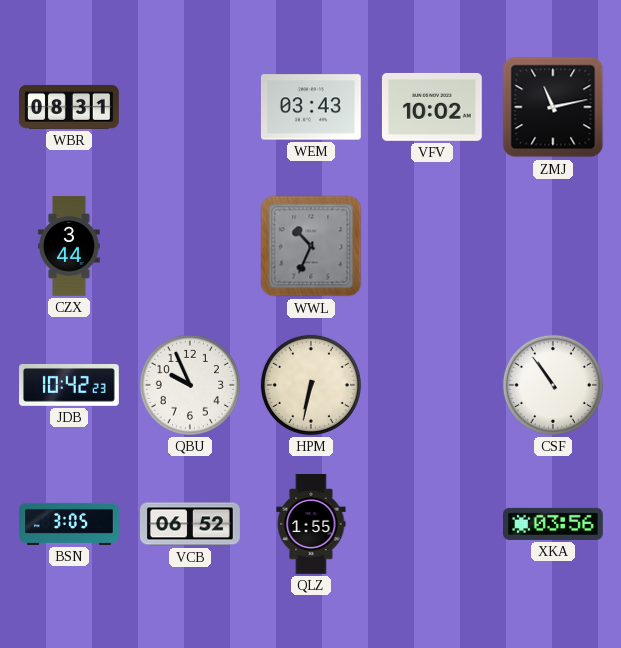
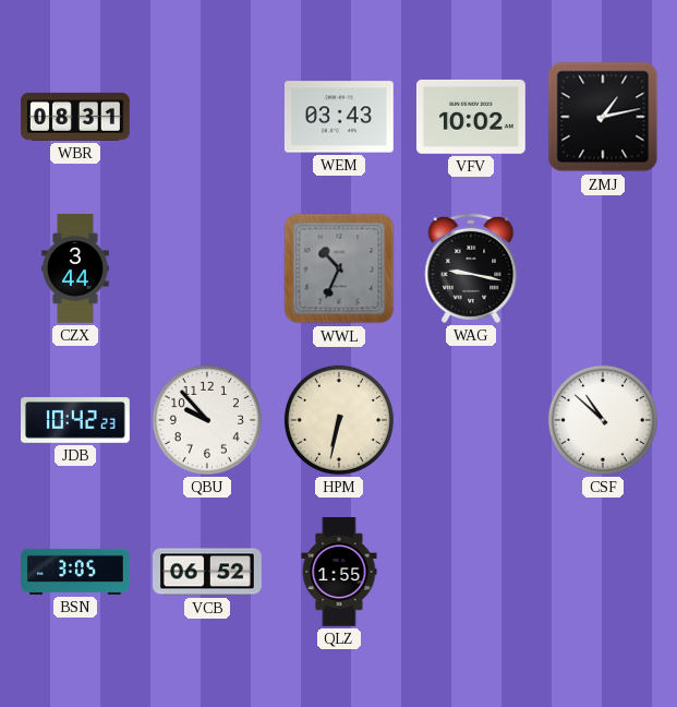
ZMJ: 11:13 -> 1:13 (603, 117)
WAG: none -> 9:17 (471, 268)
QBU: 9:56 -> 9:53 (207, 420)
CSF: 10:54 -> 10:52 (603, 420)
XKA: 03:56 -> none (554, 524)
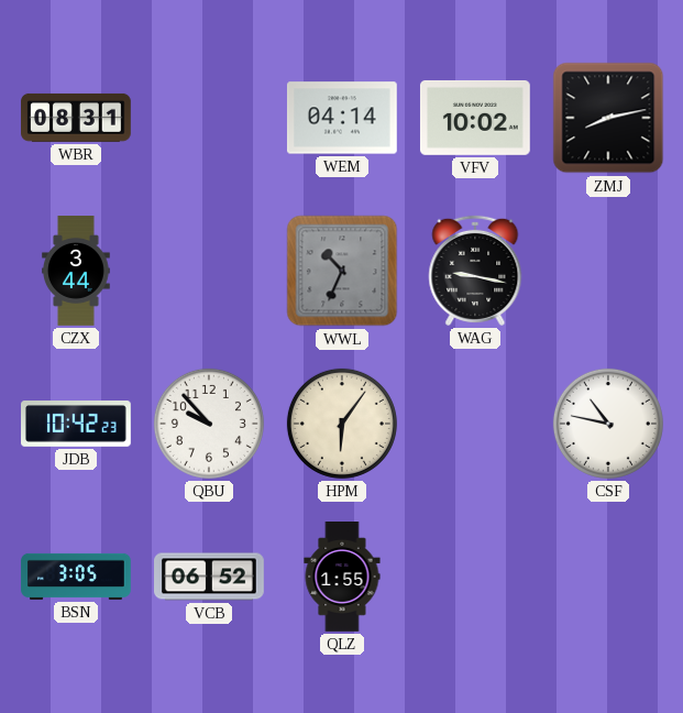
WEM: 03:43 -> 04:14 (342, 118)
ZMJ: 1:13 -> 8:13 (608, 118)
HPM: 6:32 -> 6:06 (342, 424)
CSF: 10:52 -> 10:47 (608, 424)
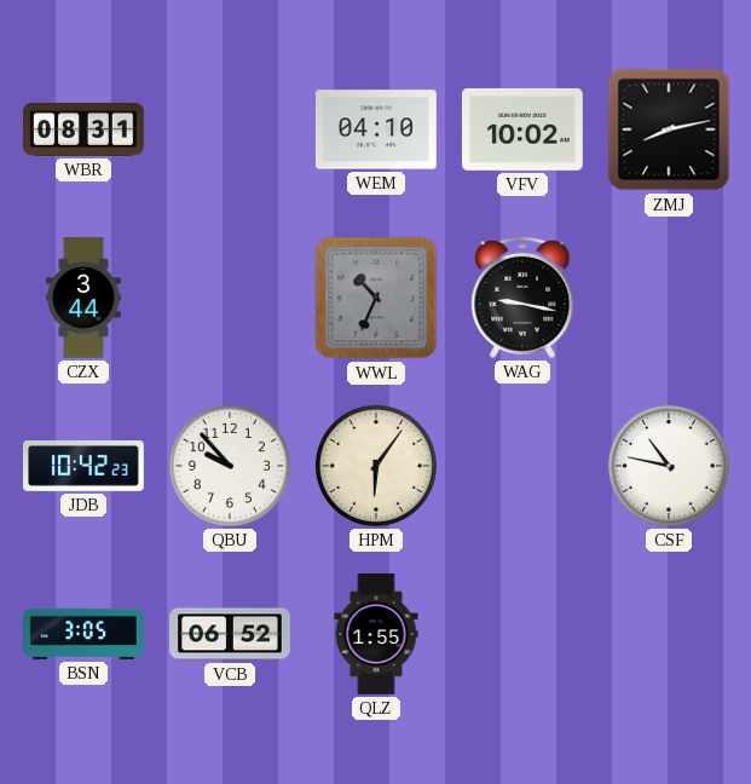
WEM: 04:14 -> 04:10 (376, 129)
